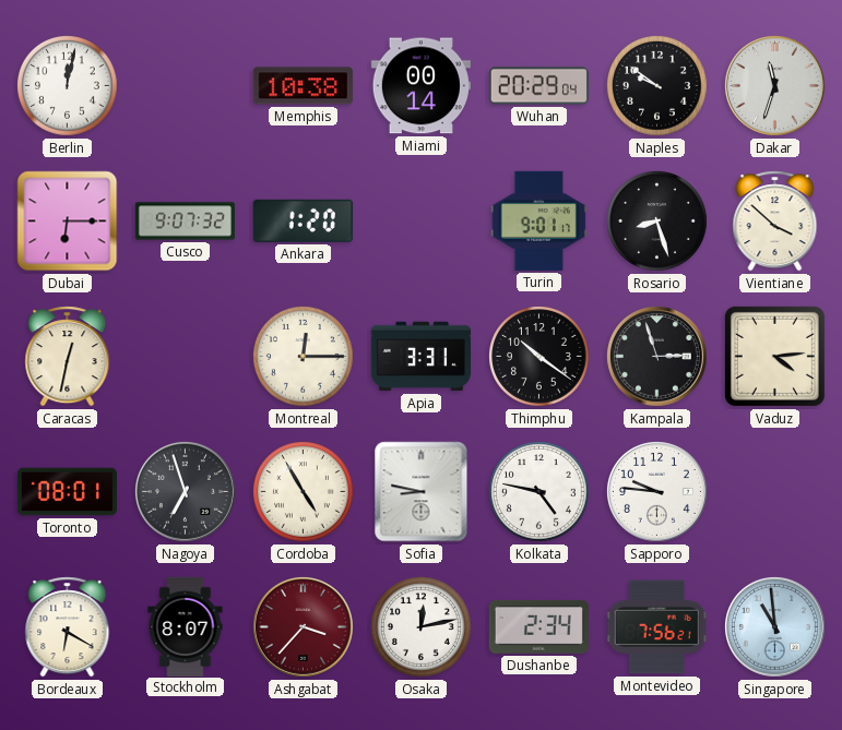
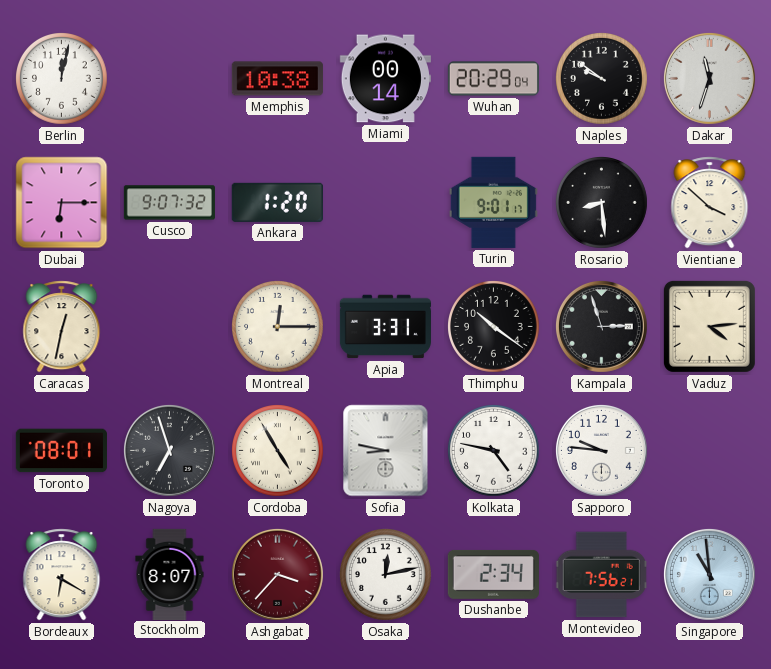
Rosario: 8:27 -> 8:29 (602, 203)
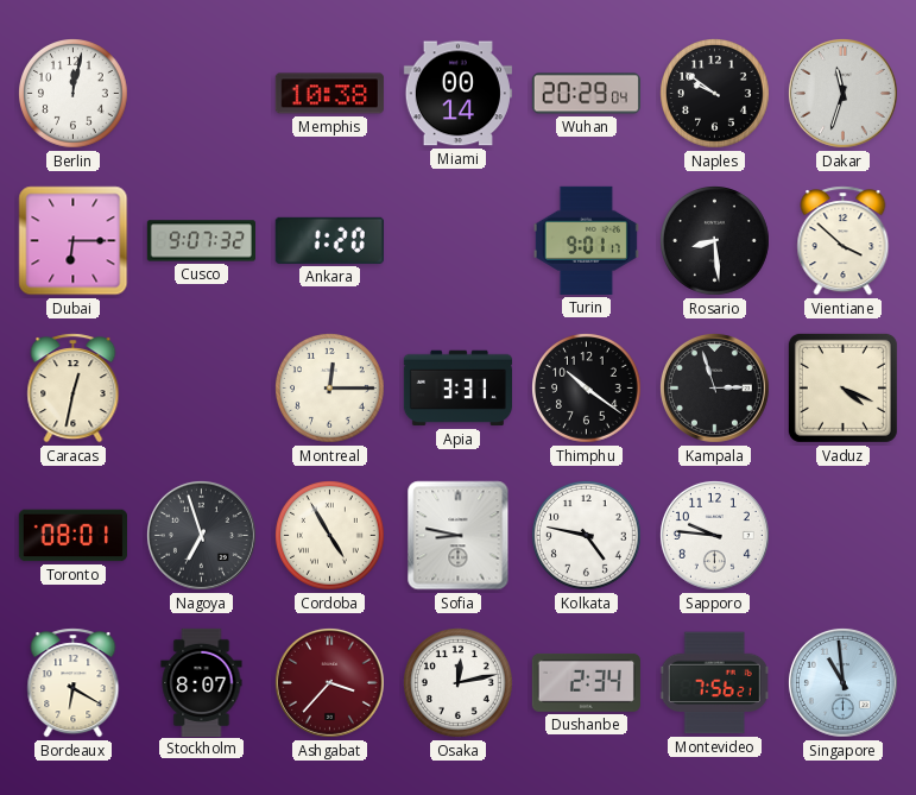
Vaduz: 4:14 -> 4:19 (842, 387)
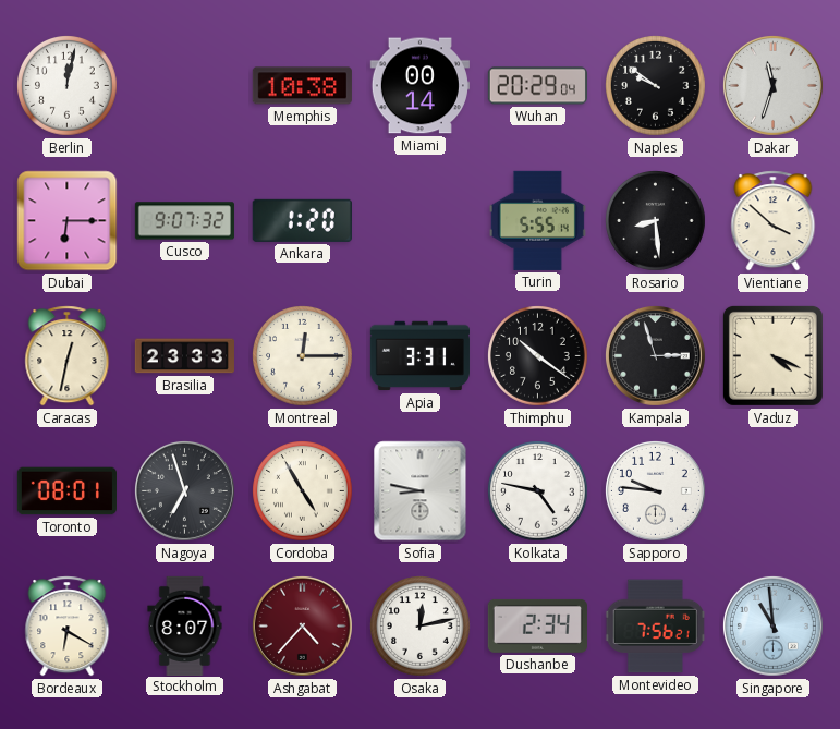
Turin: 9:01 -> 5:55 (537, 220)
Brasilia: none -> 23:33 (184, 356)
Ashgabat: 3:37 -> 4:37 (302, 625)
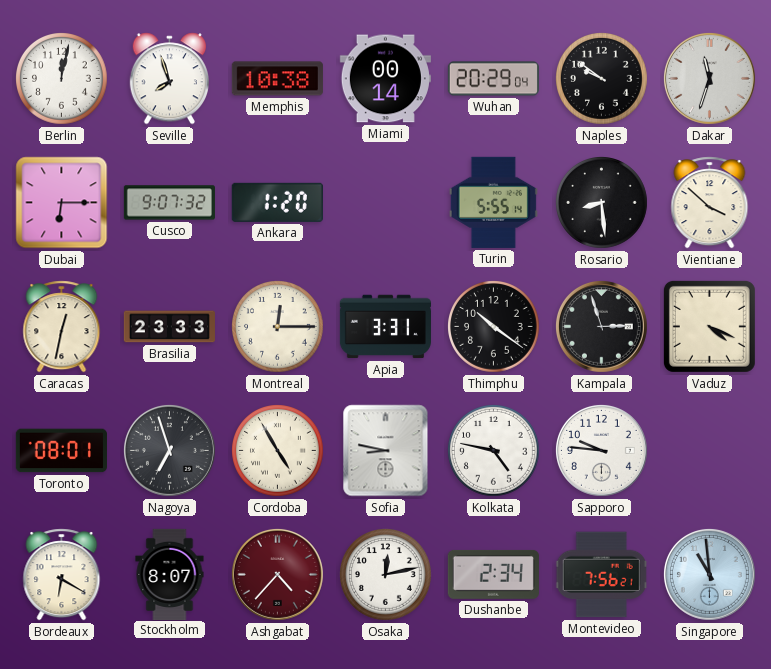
Seville: none -> 7:57 (169, 79)
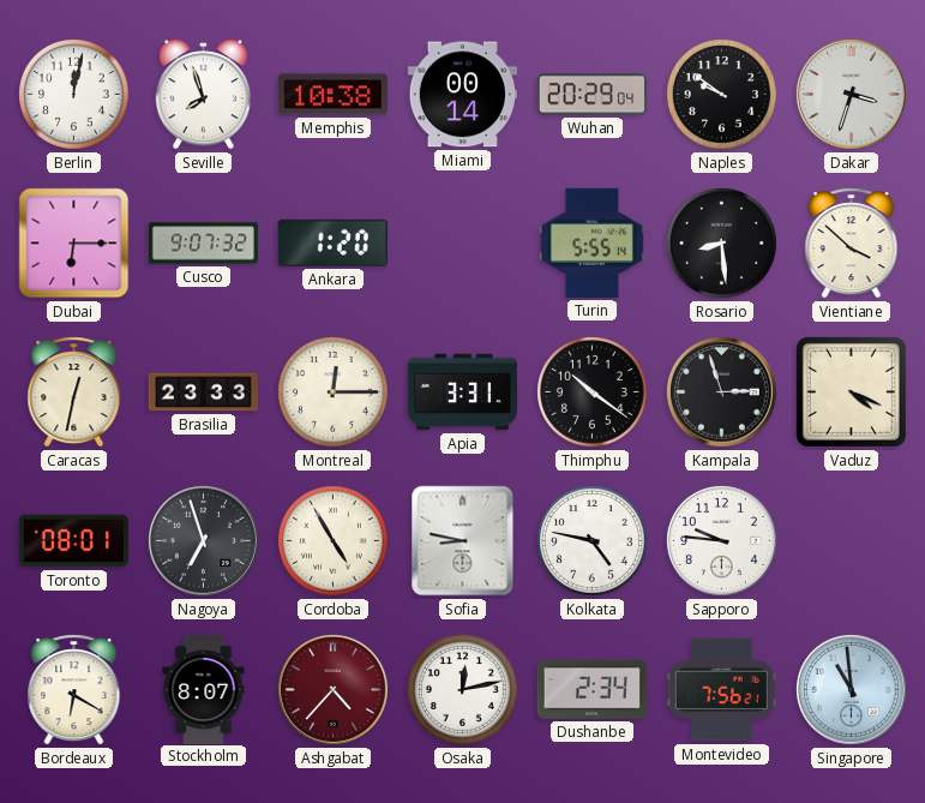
Dakar: 11:33 -> 3:33 (851, 94)
